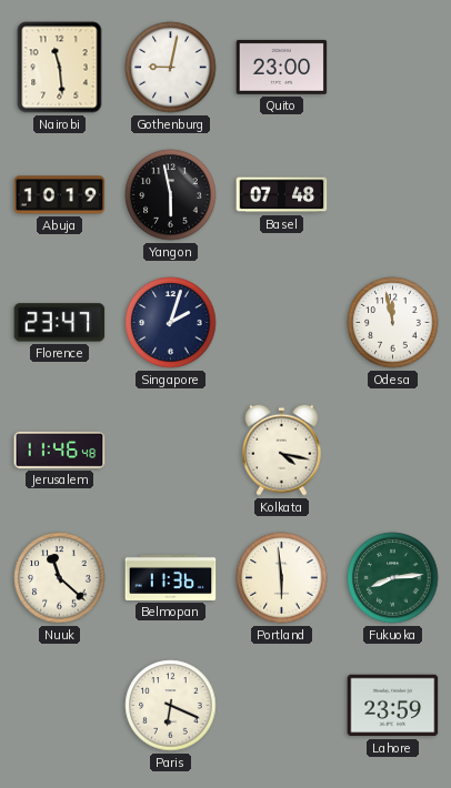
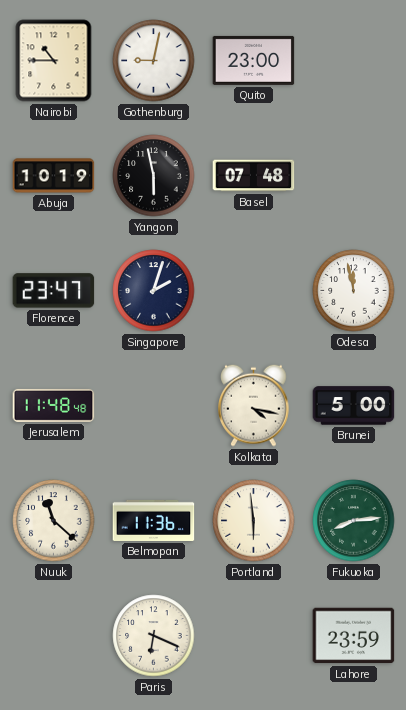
Nairobi: 11:29 -> 10:45 (54, 61)
Jerusalem: 11:46 -> 11:48 (54, 405)
Brunei: none -> 5:00 (354, 406)
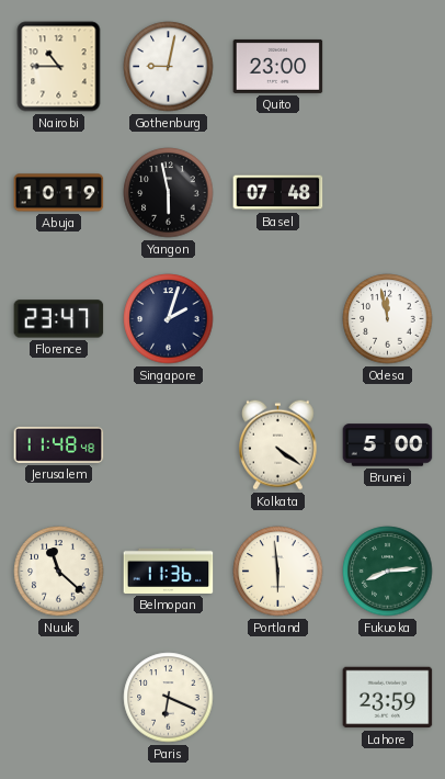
Kolkata: 4:17 -> 4:21 (278, 444)
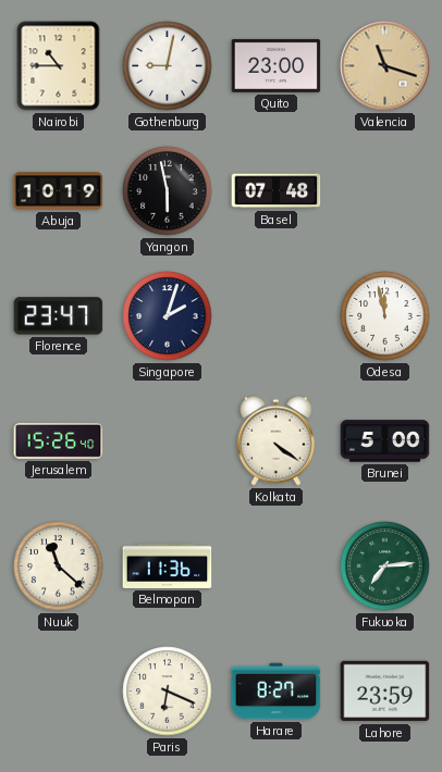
Valencia: none -> 11:18 (385, 66)
Jerusalem: 11:48 -> 15:26 (59, 440)
Portland: 5:59 -> none (278, 572)
Fukuoka: 8:14 -> 7:14 (385, 566)
Harare: none -> 8:27 (277, 692)
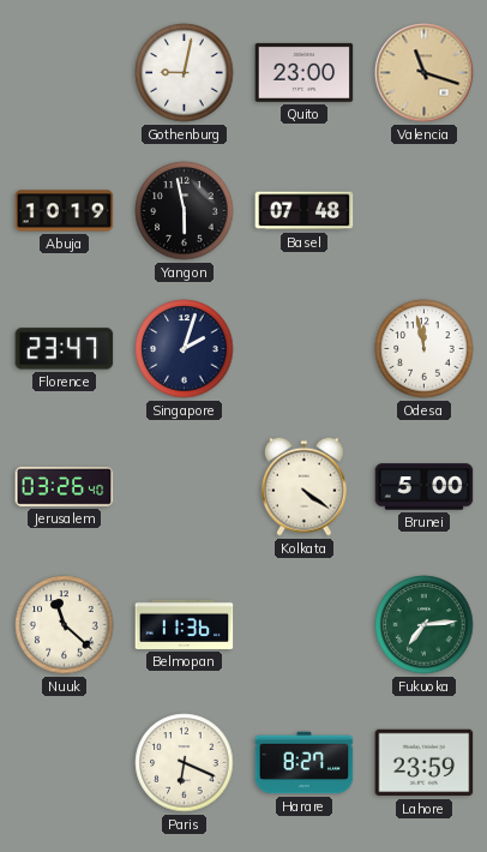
Nairobi: 10:45 -> none (59, 66)
Jerusalem: 15:26 -> 03:26 (65, 486)
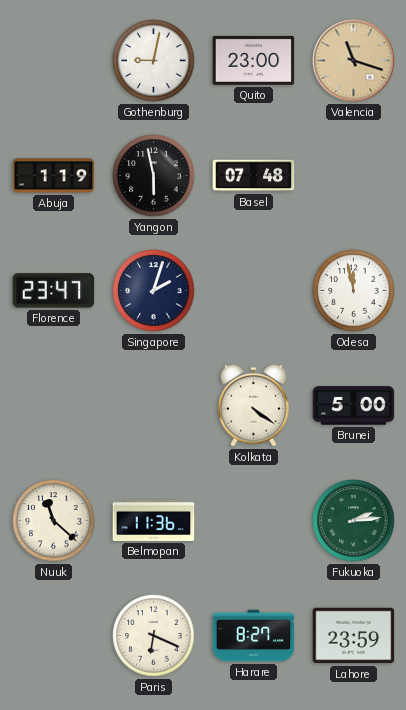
Abuja: 10:19 -> 1:19 (54, 176)
Jerusalem: 03:26 -> none (65, 486)
Fukuoka: 7:14 -> 2:14 (354, 521)
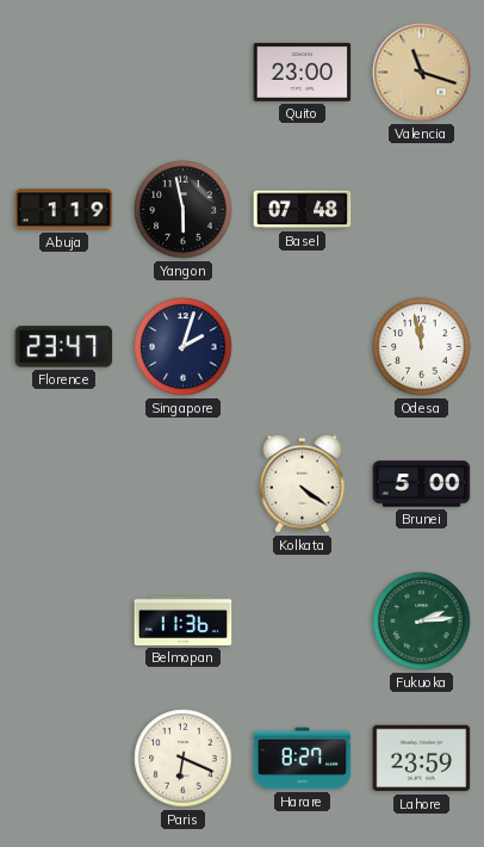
Gothenburg: 9:02 -> none (154, 61)
Nuuk: 11:22 -> none (54, 521)
